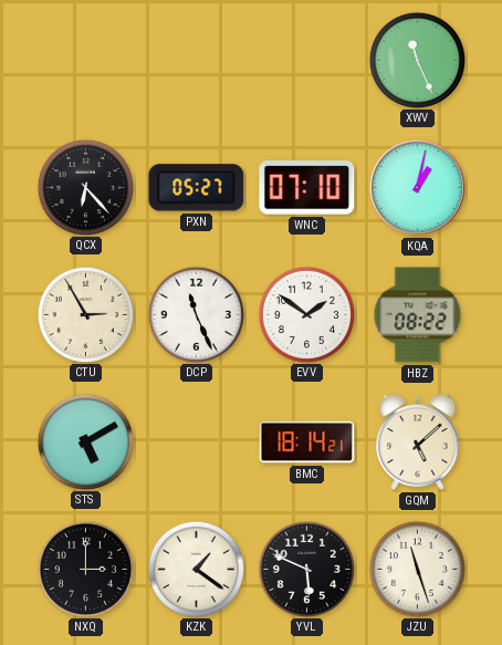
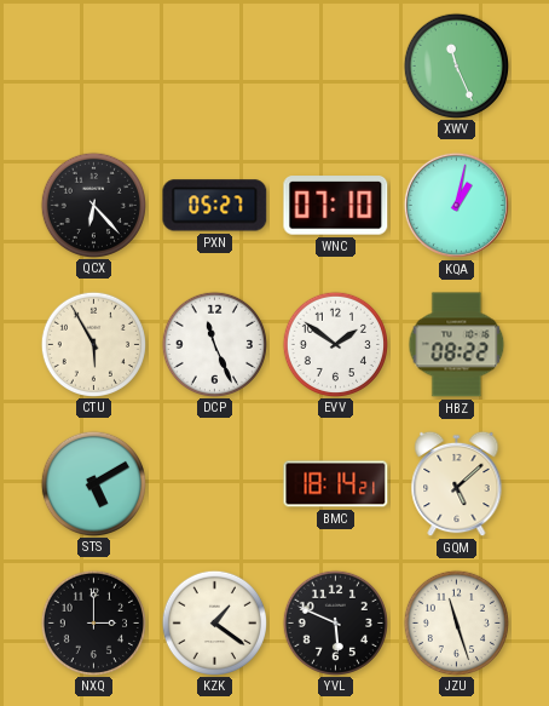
CTU: 2:55 -> 5:55 (93, 344)
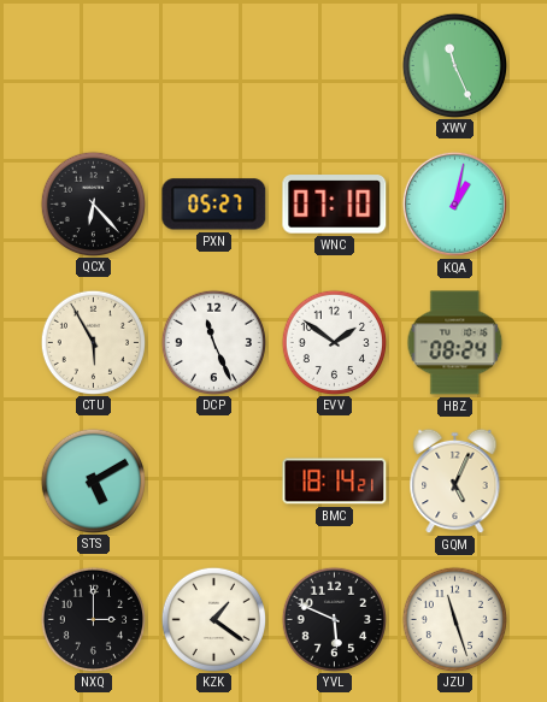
HBZ: 08:22 -> 08:24 (455, 343)
GQM: 5:08 -> 5:04 (455, 482)
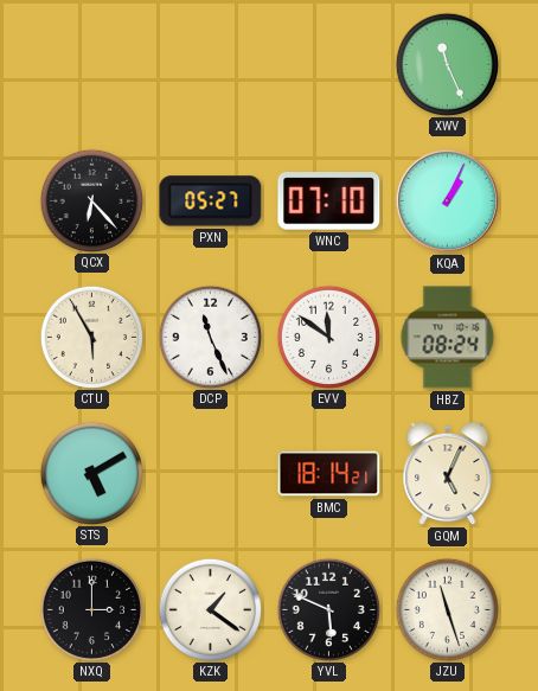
KQA: 1:02 -> 1:04 (447, 200)
EVV: 1:51 -> 11:51 (328, 337)
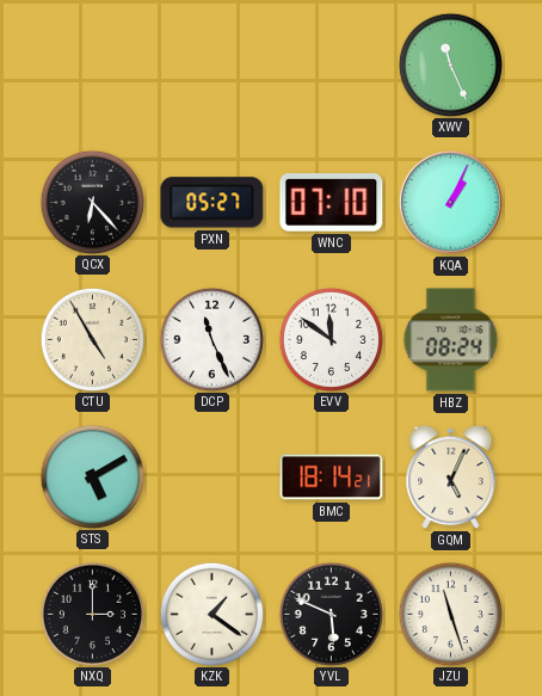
CTU: 5:55 -> 4:55 (92, 339)
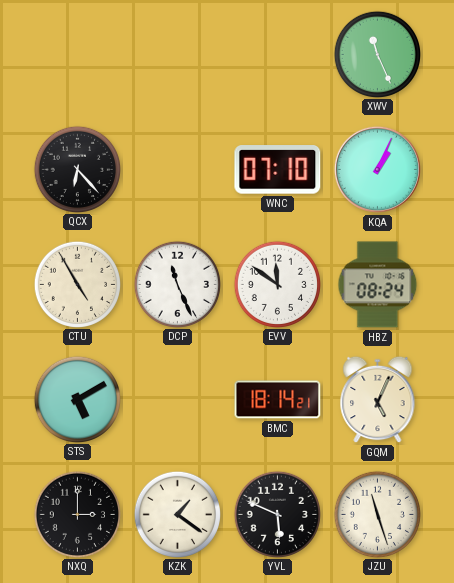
PXN: 05:27 -> none (213, 203)
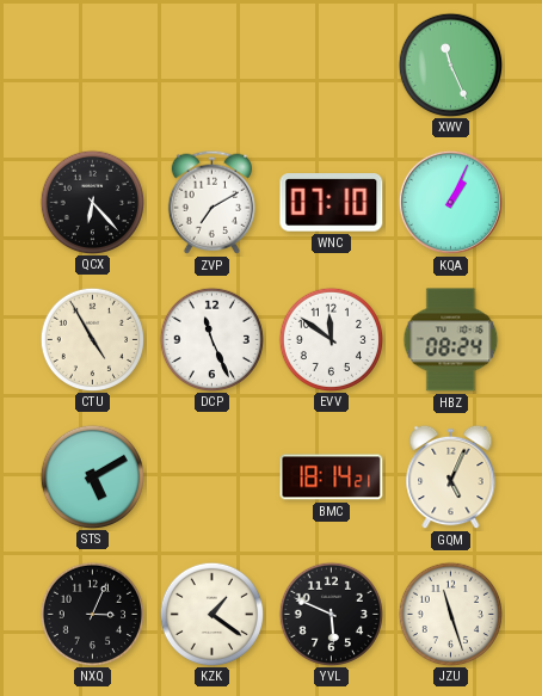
ZVP: none -> 7:10 (211, 202)
NXQ: 3:00 -> 3:04 (92, 614)
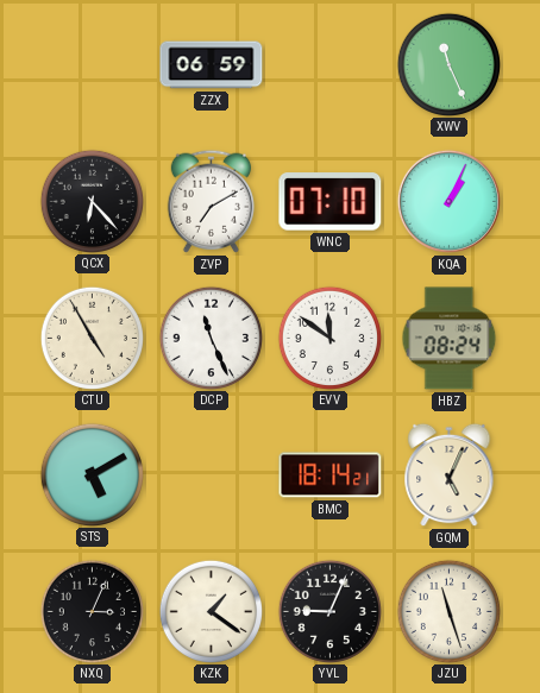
ZZX: none -> 06:59 (212, 65)
YVL: 5:49 -> 9:04 (329, 611)
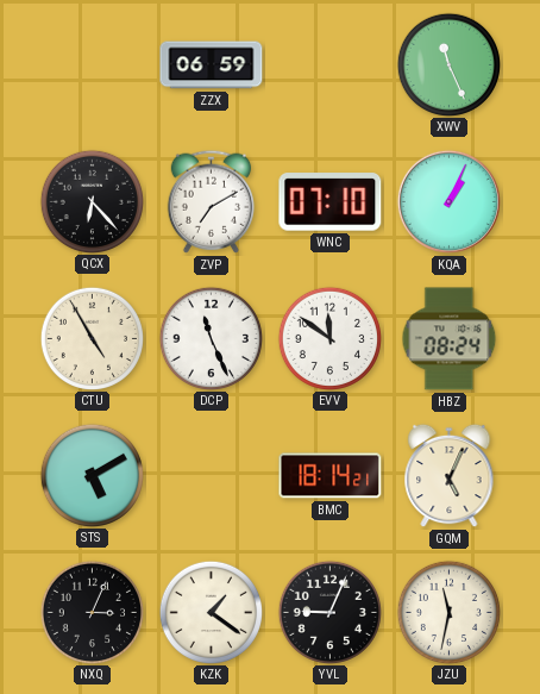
JZU: 11:27 -> 11:32 (448, 612)
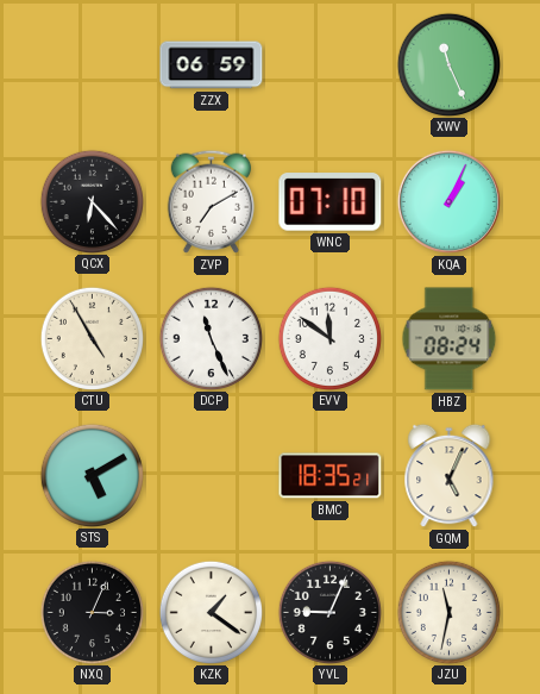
BMC: 18:14 -> 18:35 (331, 476)
